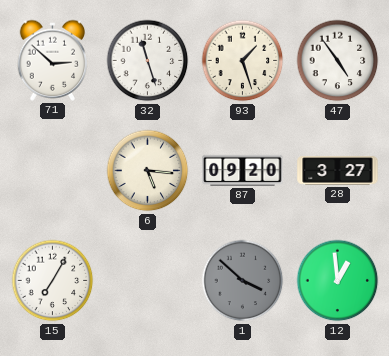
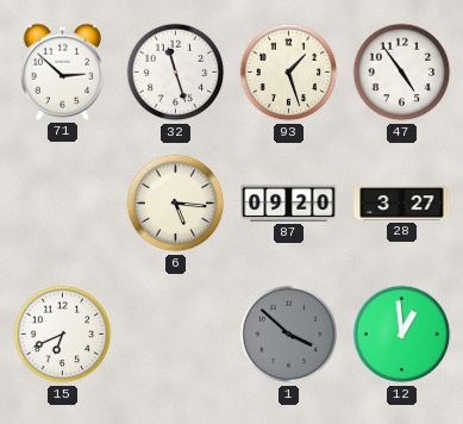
15: 7:05 -> 6:41 (63, 335)
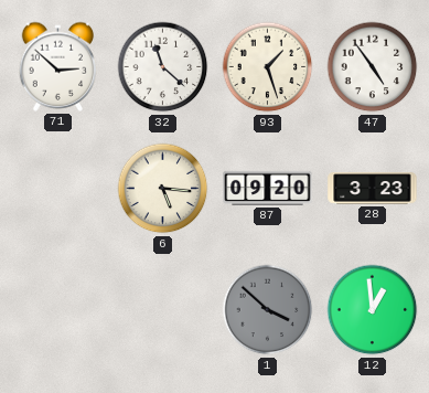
32: 11:27 -> 11:22 (163, 67)
28: 3:27 -> 3:23 (373, 189)
15: 6:41 -> none (63, 335)
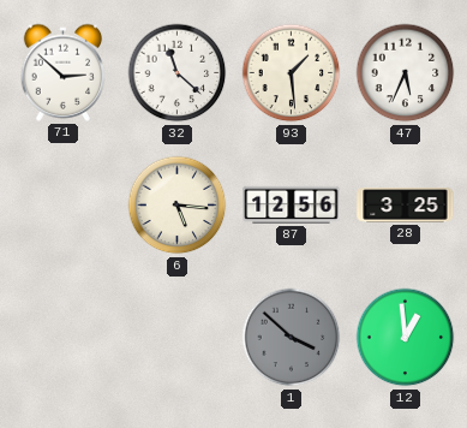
93: 1:27 -> 1:29 (292, 73)
47: 4:54 -> 5:34 (406, 73)
87: 09:20 -> 12:56 (292, 204)
28: 3:23 -> 3:25 (406, 206)
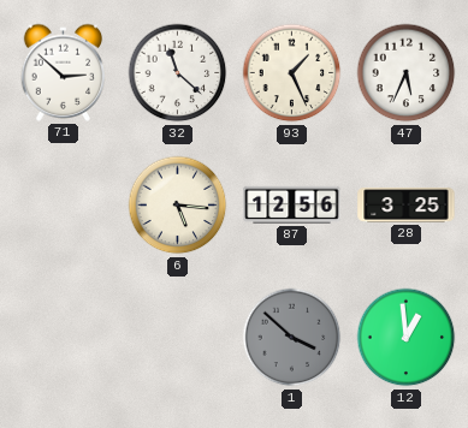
93: 1:29 -> 1:26 (292, 73)
